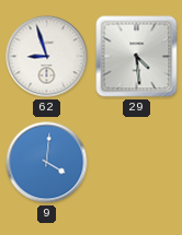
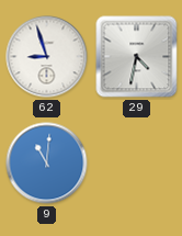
29: 4:29 -> 4:32 (137, 57)
9: 4:01 -> 11:01 (47, 164)
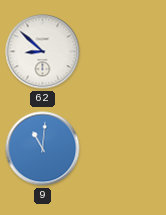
62: 8:57 -> 8:52 (43, 52)
29: 4:32 -> none (137, 57)
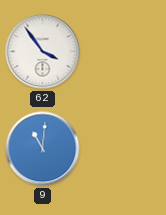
62: 8:52 -> 3:54 (43, 52)
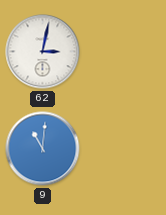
62: 3:54 -> 3:02 (43, 52)
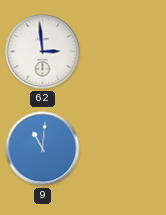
62: 3:02 -> 2:59 (43, 52)
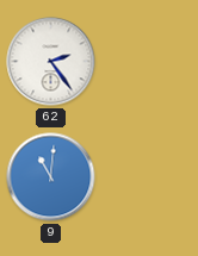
62: 2:59 -> 2:24 (51, 62)
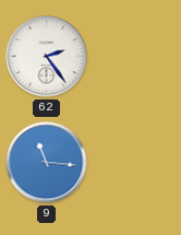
9: 11:01 -> 11:16 (47, 163)
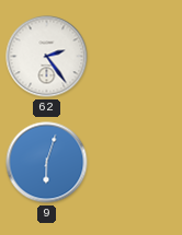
9: 11:16 -> 6:03 (47, 163)
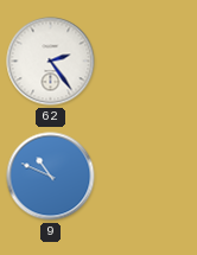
9: 6:03 -> 10:49 (51, 177)
